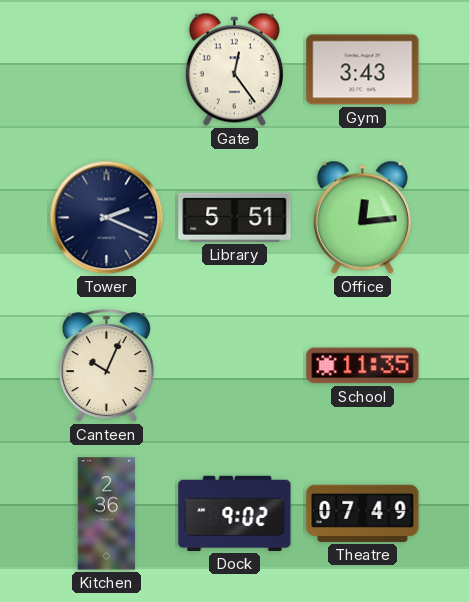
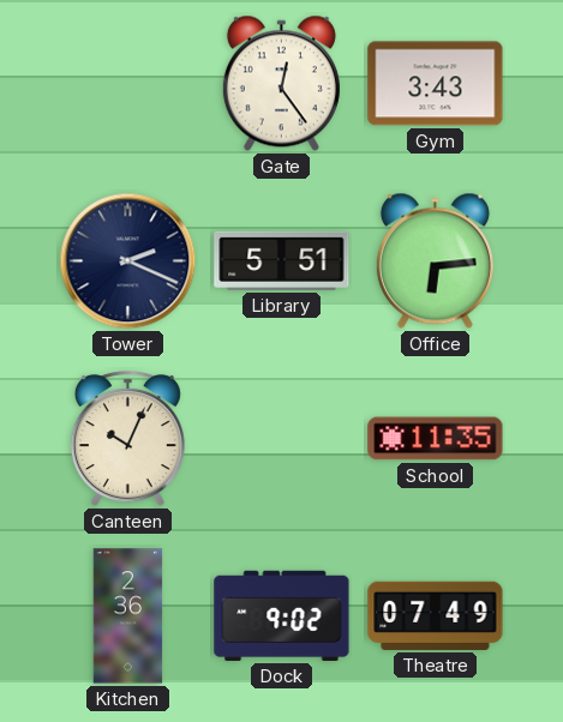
Office: 12:14 -> 6:14 (435, 261)
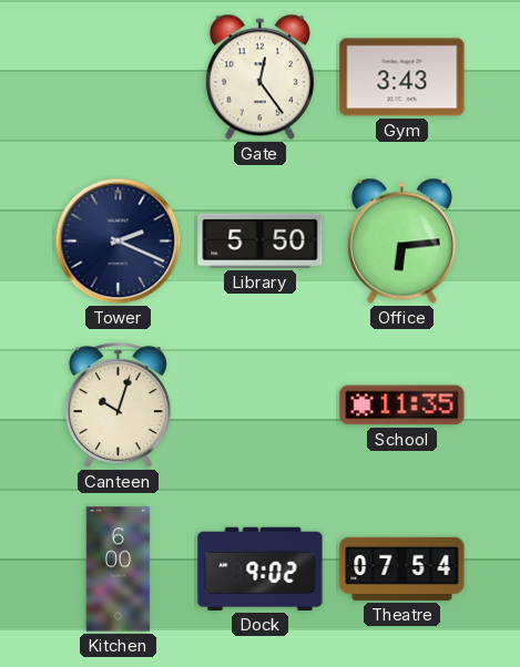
Library: 5:51 -> 5:50 (261, 240)
Canteen: 10:04 -> 10:03 (118, 406)
Kitchen: 2:36 -> 6:00 (119, 569)
Theatre: 07:49 -> 07:54 (402, 568)
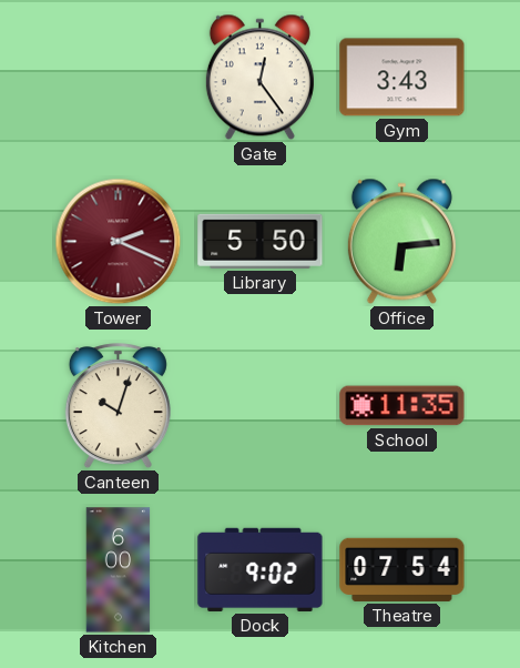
Tower dial: navy -> burgundy (119, 242)
